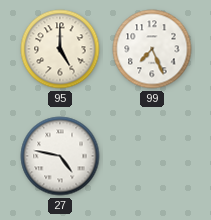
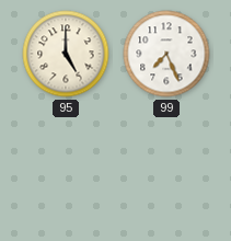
27: 4:47 -> none (60, 156)
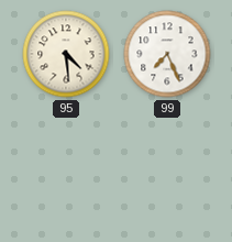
95: 5:00 -> 4:29 (66, 54)
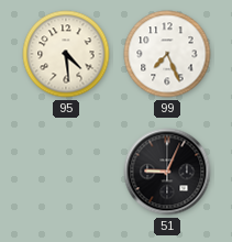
51: none -> 9:04 (167, 172)
